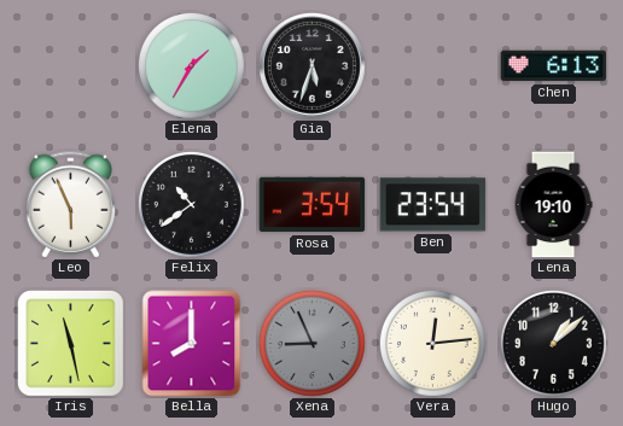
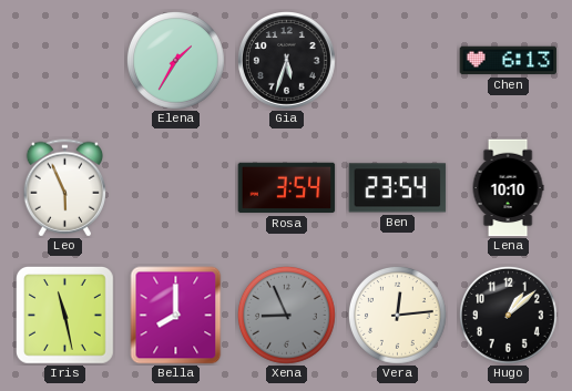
Felix: 10:39 -> none (192, 205)
Lena: 19:10 -> 10:10 (508, 188)
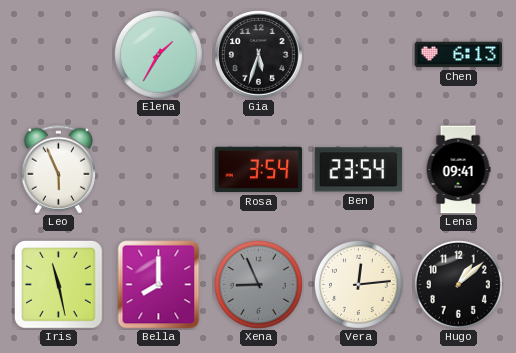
Lena: 10:10 -> 09:41 (458, 170)
